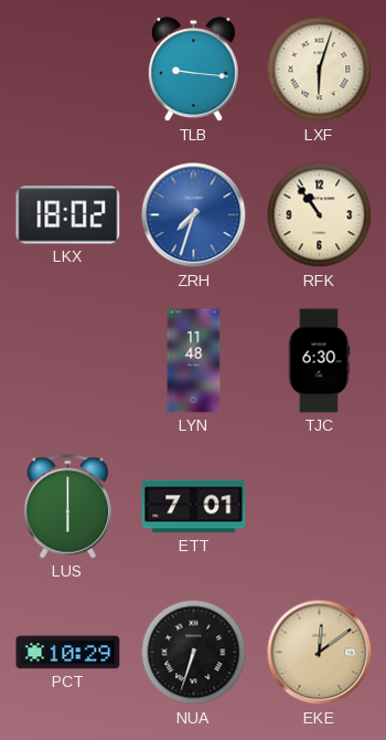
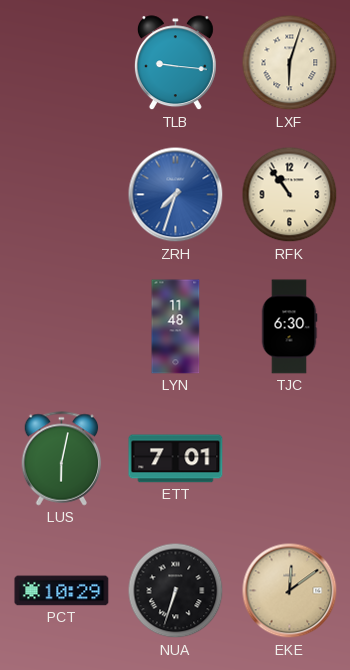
LKX: 18:02 -> none (68, 215)
LUS: 6:00 -> 6:02 (62, 459)
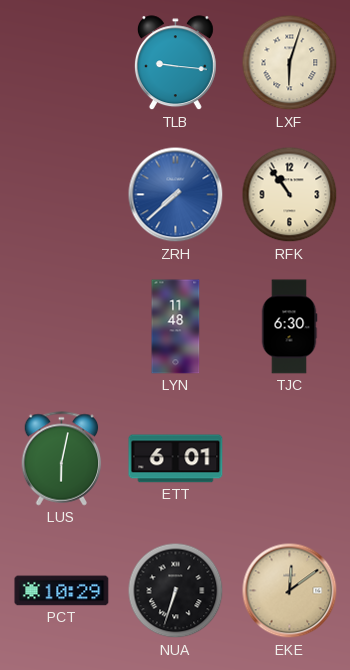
ZRH: 7:33 -> 7:38 (176, 195)
ETT: 7:01 -> 6:01 (176, 459)
